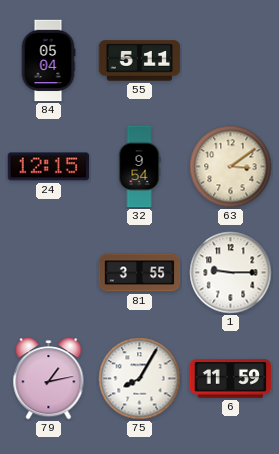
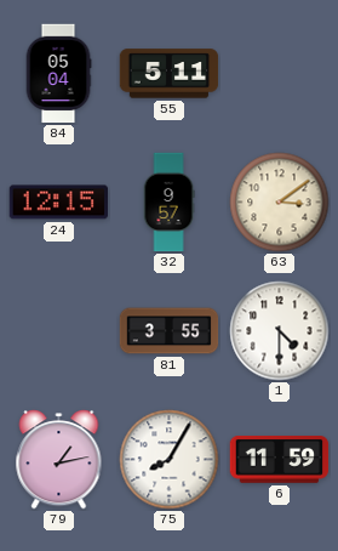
32: 9:54 -> 9:57 (168, 203)
1: 9:15 -> 4:30 (280, 331)
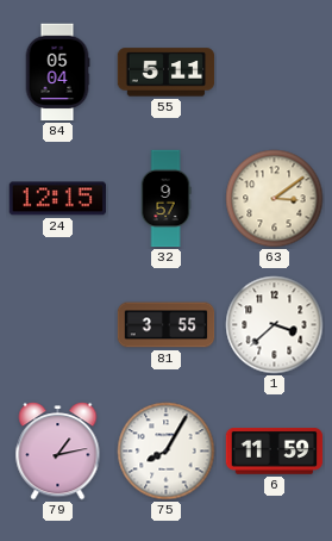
1: 4:30 -> 3:38 (275, 325)
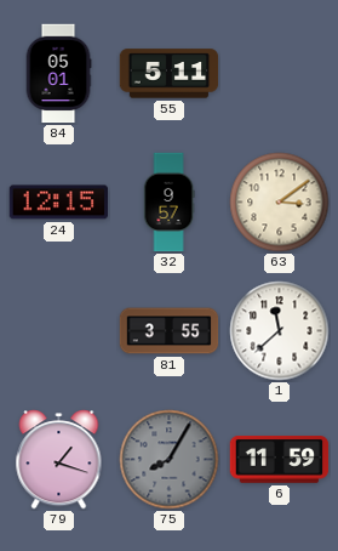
84: 05:04 -> 05:01 (58, 74)
1: 3:38 -> 11:38 (280, 331)
79: 1:13 -> 1:18 (59, 460)
75 dial: white -> grey (170, 460)
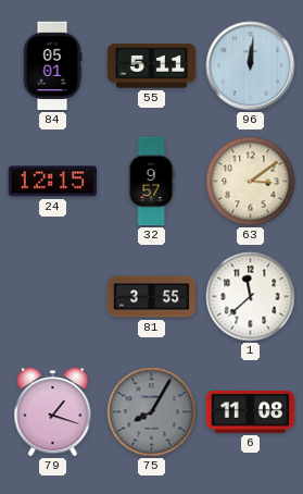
96: none -> 12:01 (251, 66)
6: 11:59 -> 11:08 (251, 412)
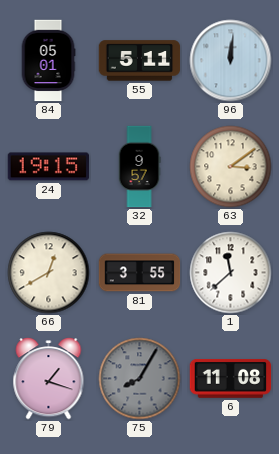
24: 12:15 -> 19:15 (48, 167)
66: none -> 12:40 (49, 273)
